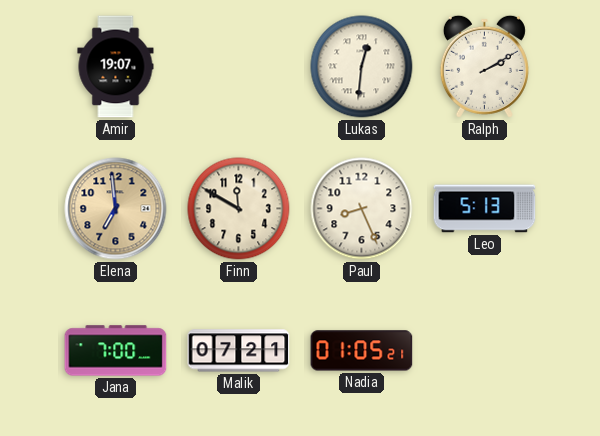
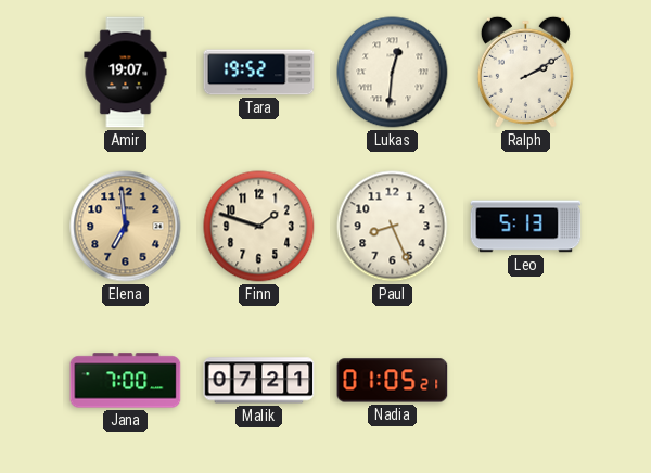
Tara: none -> 19:52 (259, 73)
Finn: 11:50 -> 1:48 (259, 227)
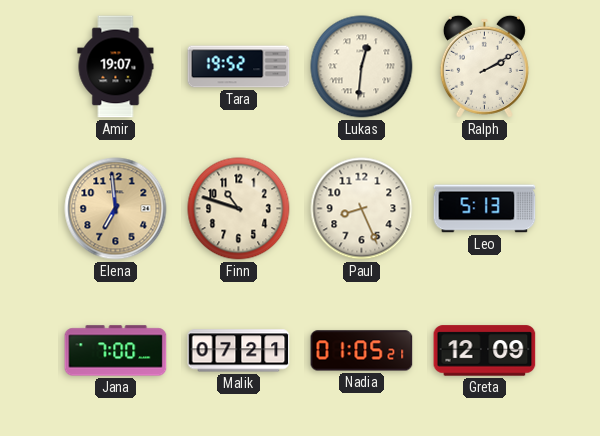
Finn: 1:48 -> 10:48 (239, 209)
Greta: none -> 12:09 (485, 351)
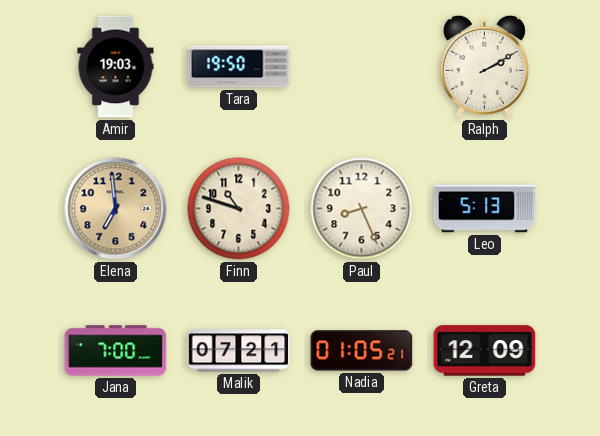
Amir: 19:07 -> 19:03 (116, 67)
Tara: 19:52 -> 19:50 (239, 67)
Lukas: 12:31 -> none (362, 67)
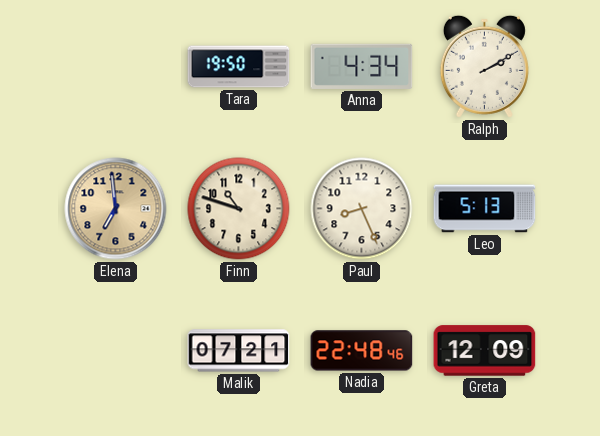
Amir: 19:03 -> none (116, 67)
Anna: none -> 4:34 (362, 66)
Jana: 7:00 -> none (116, 351)
Nadia: 01:05 -> 22:48 (362, 351)
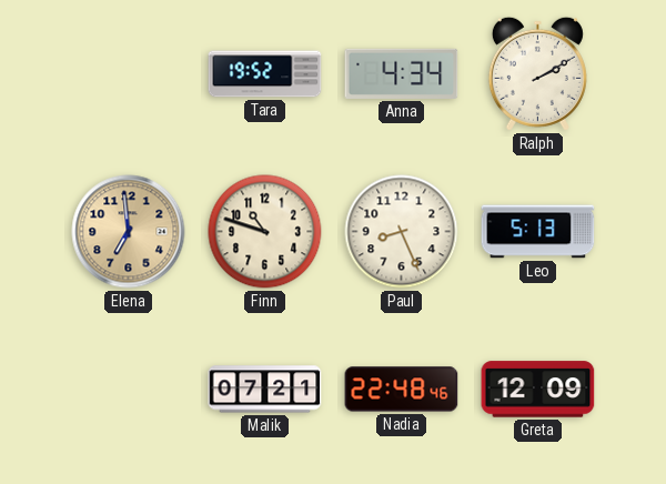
Tara: 19:50 -> 19:52 (265, 74)
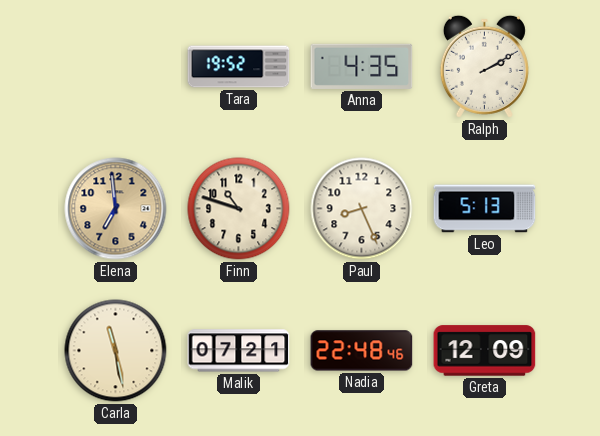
Anna: 4:34 -> 4:35 (362, 66)
Carla: none -> 11:28 (116, 351)
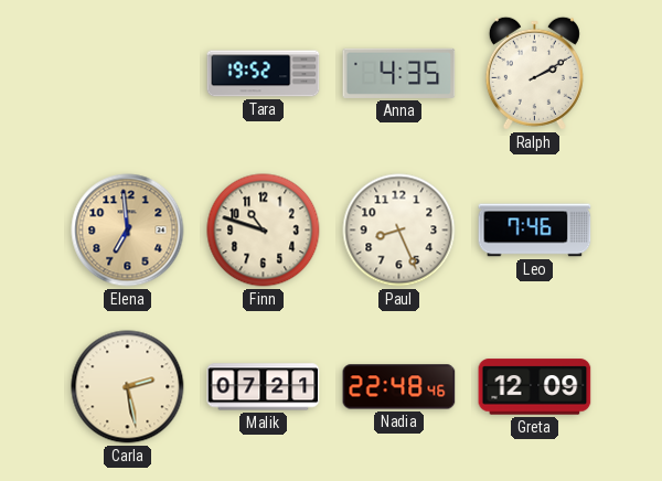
Leo: 5:13 -> 7:46 (535, 231)
Carla: 11:28 -> 2:28 (128, 387)
